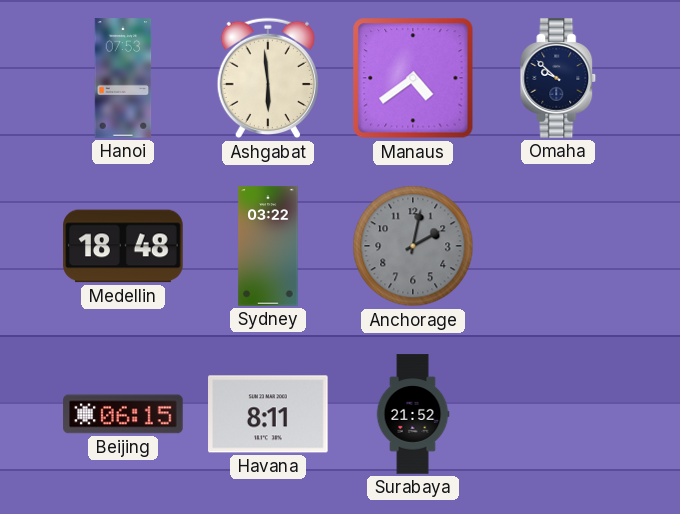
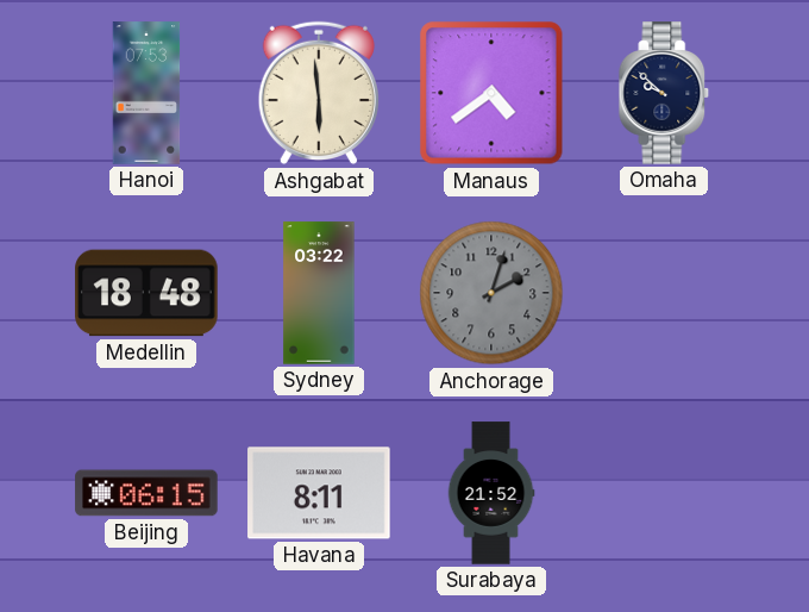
Anchorage: 2:02 -> 2:03 (491, 293)
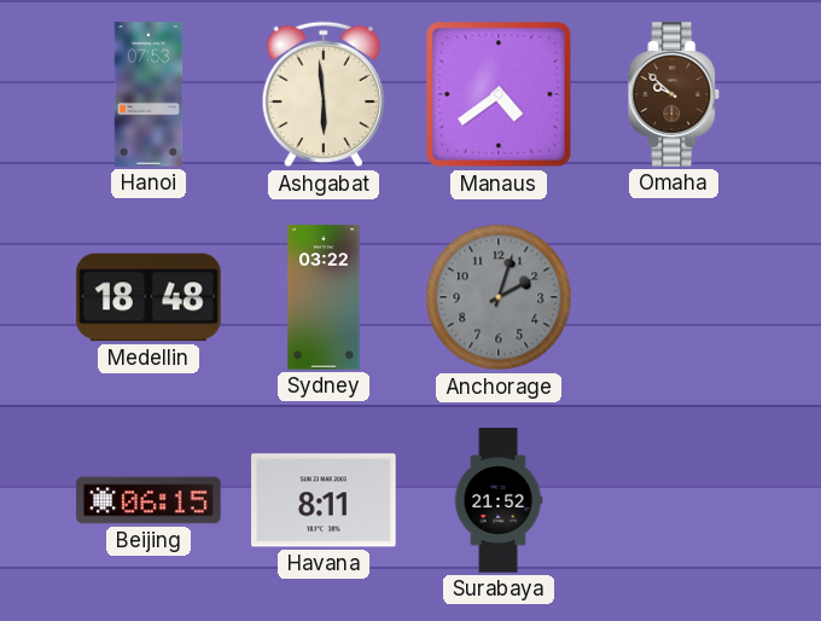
Omaha dial: navy -> brown (674, 94)
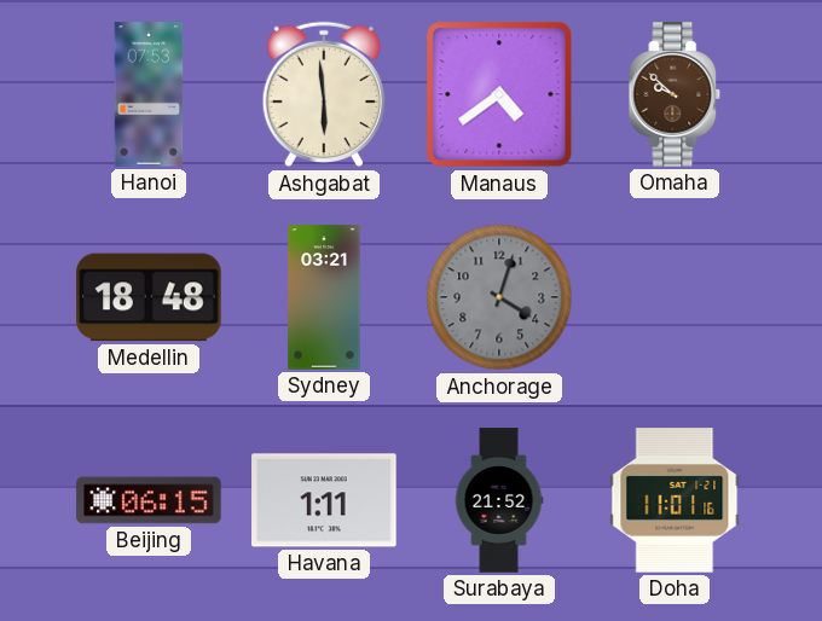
Sydney: 03:22 -> 03:21 (324, 297)
Anchorage: 2:03 -> 4:03 (499, 297)
Havana: 8:11 -> 1:11 (324, 500)
Doha: none -> 11:01 (675, 500)
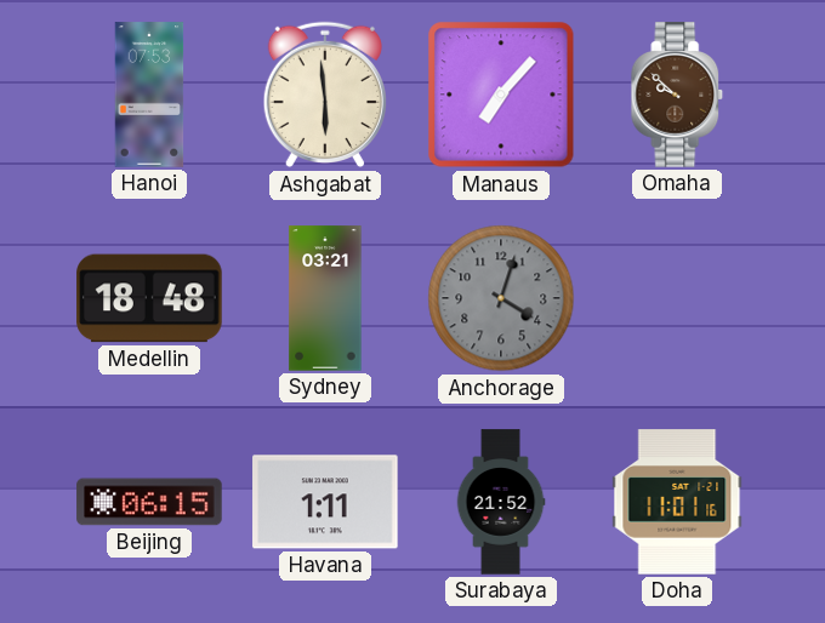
Manaus: 4:39 -> 7:07 (501, 95)
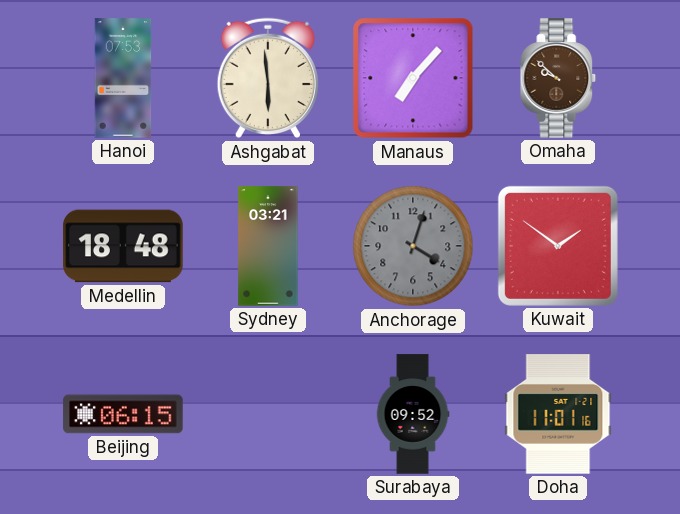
Kuwait: none -> 1:51 (558, 246)
Havana: 1:11 -> none (325, 502)
Surabaya: 21:52 -> 09:52 (413, 414)
